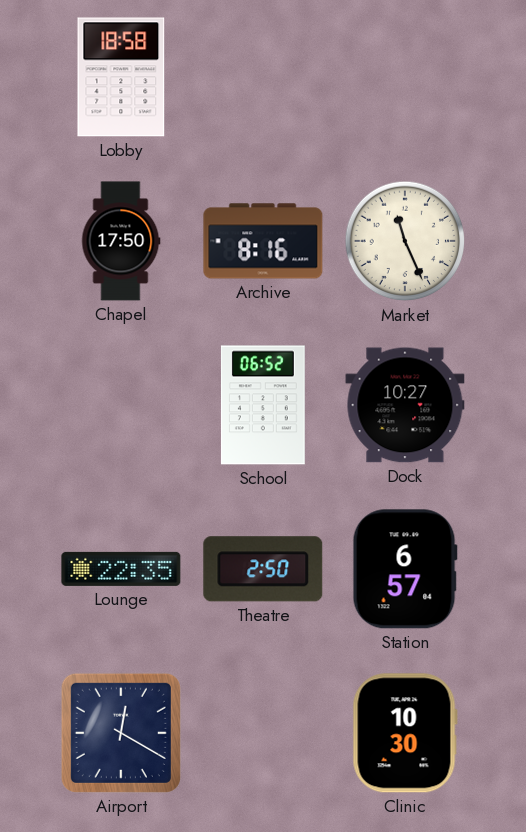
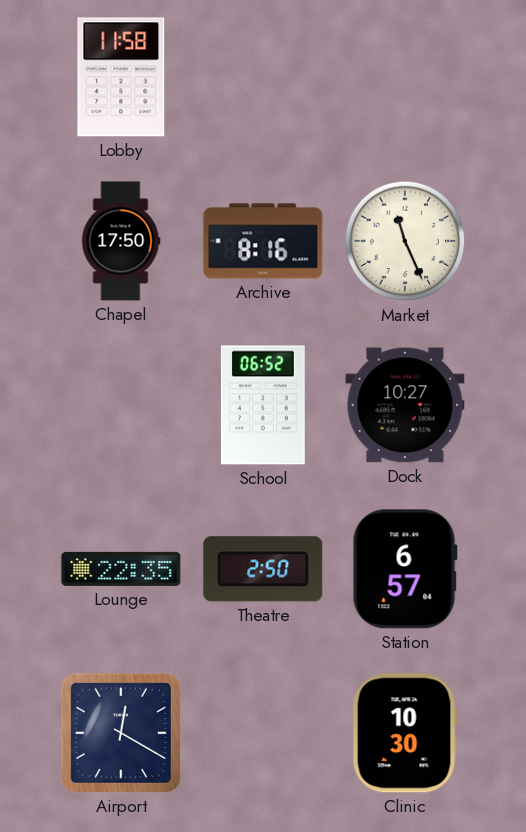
Lobby: 18:58 -> 11:58 (121, 77)
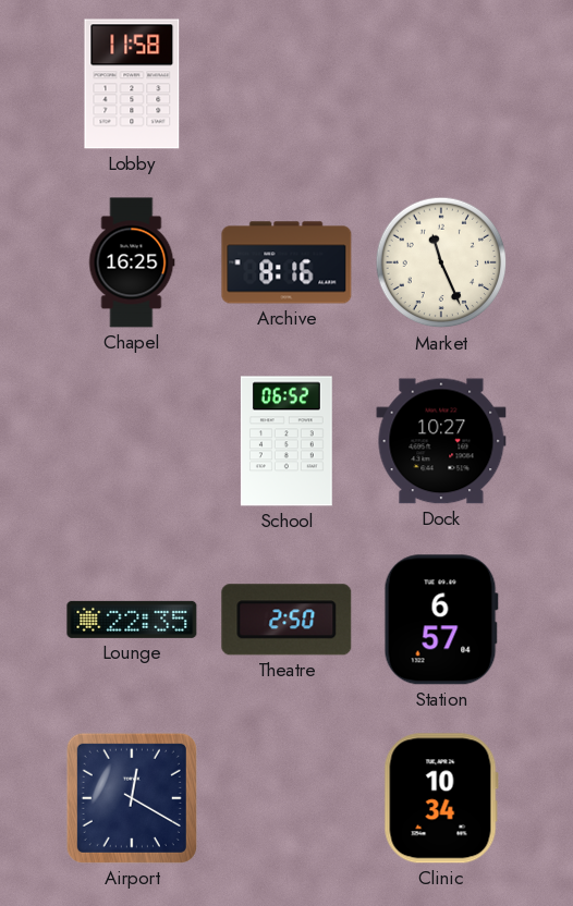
Chapel: 17:50 -> 16:25 (132, 262)
Clinic: 10:30 -> 10:34 (441, 798)
